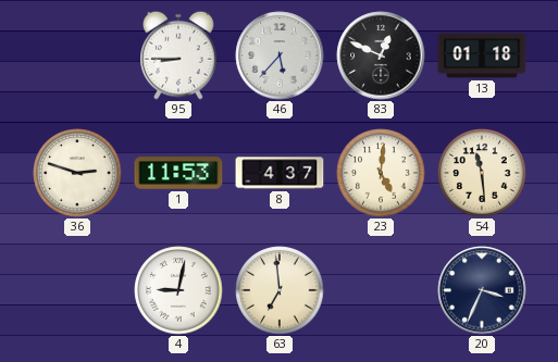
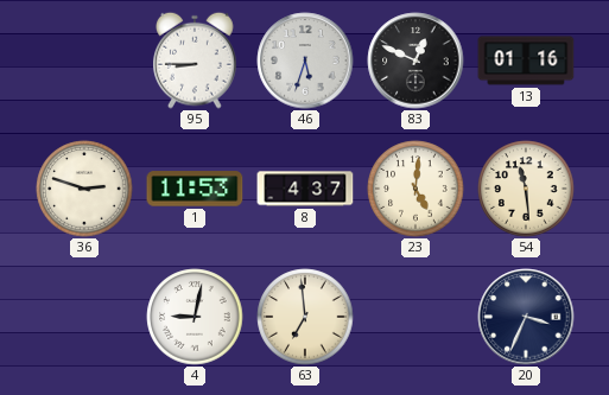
46: 5:37 -> 5:33 (305, 60)
13: 01:18 -> 01:16 (526, 60)
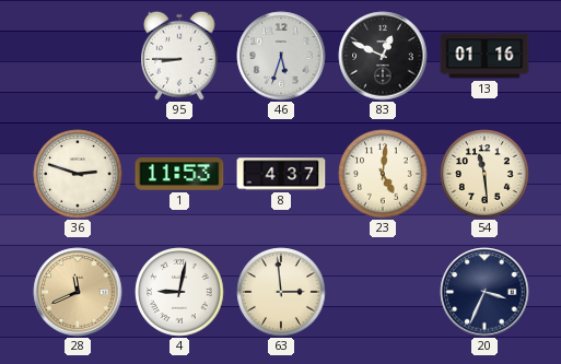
28: none -> 11:41 (78, 292)
63: 6:59 -> 2:59 (281, 292)
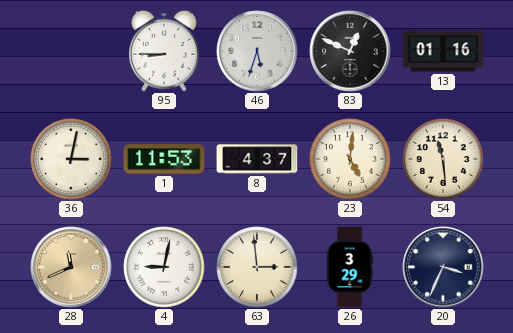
36: 2:48 -> 3:02 (71, 159)
26: none -> 3:29 (350, 267)
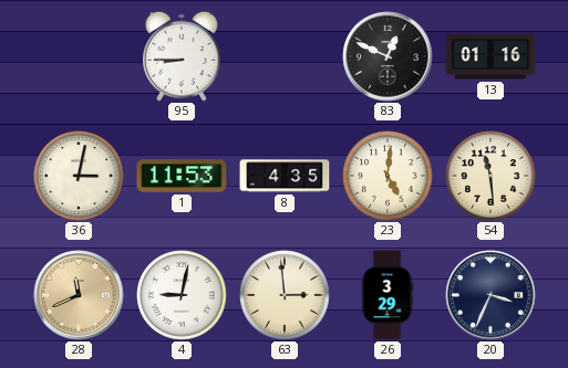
46: 5:33 -> none (257, 51)
8: 4:37 -> 4:35 (285, 176)
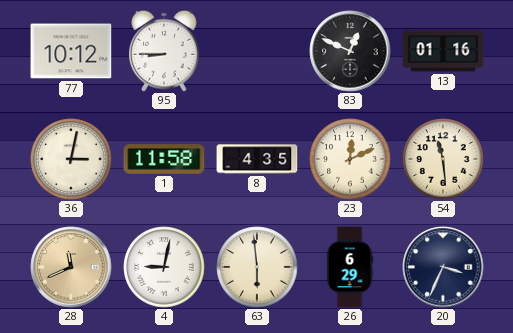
77: none -> 10:12 (71, 51)
1: 11:53 -> 11:58 (164, 159)
23: 5:01 -> 12:11 (350, 159)
63: 2:59 -> 5:59 (257, 267)
26: 3:29 -> 6:29 (350, 267)
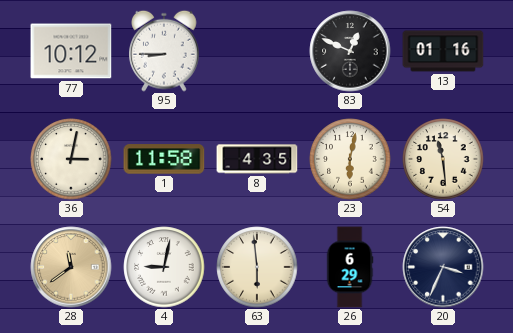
23: 12:11 -> 6:02 (350, 159)
28: 11:41 -> 11:39 (71, 267)
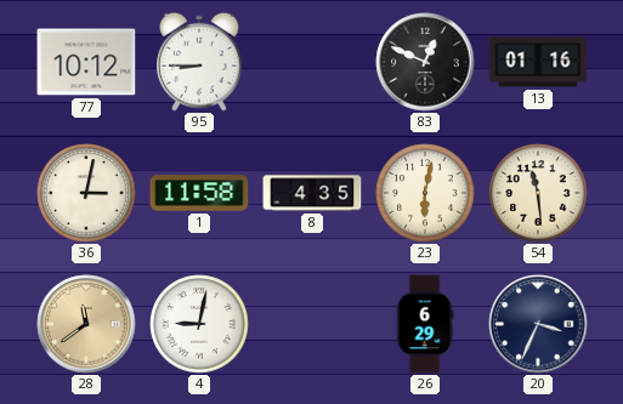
63: 5:59 -> none (257, 267)
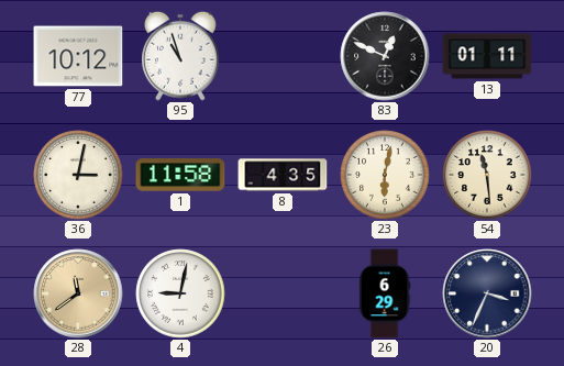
95: 8:45 -> 10:57 (180, 56)
13: 01:16 -> 01:11 (487, 56)
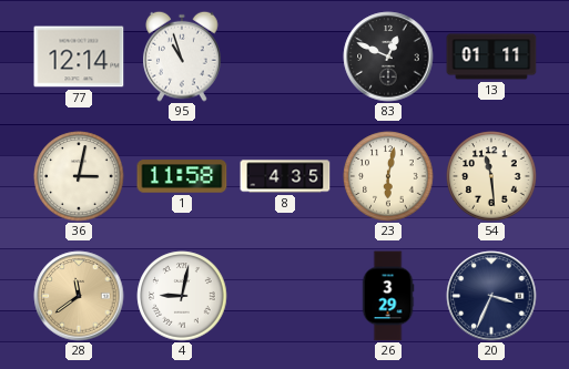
77: 10:12 -> 12:14 (79, 57)
26: 6:29 -> 3:29 (388, 296)
